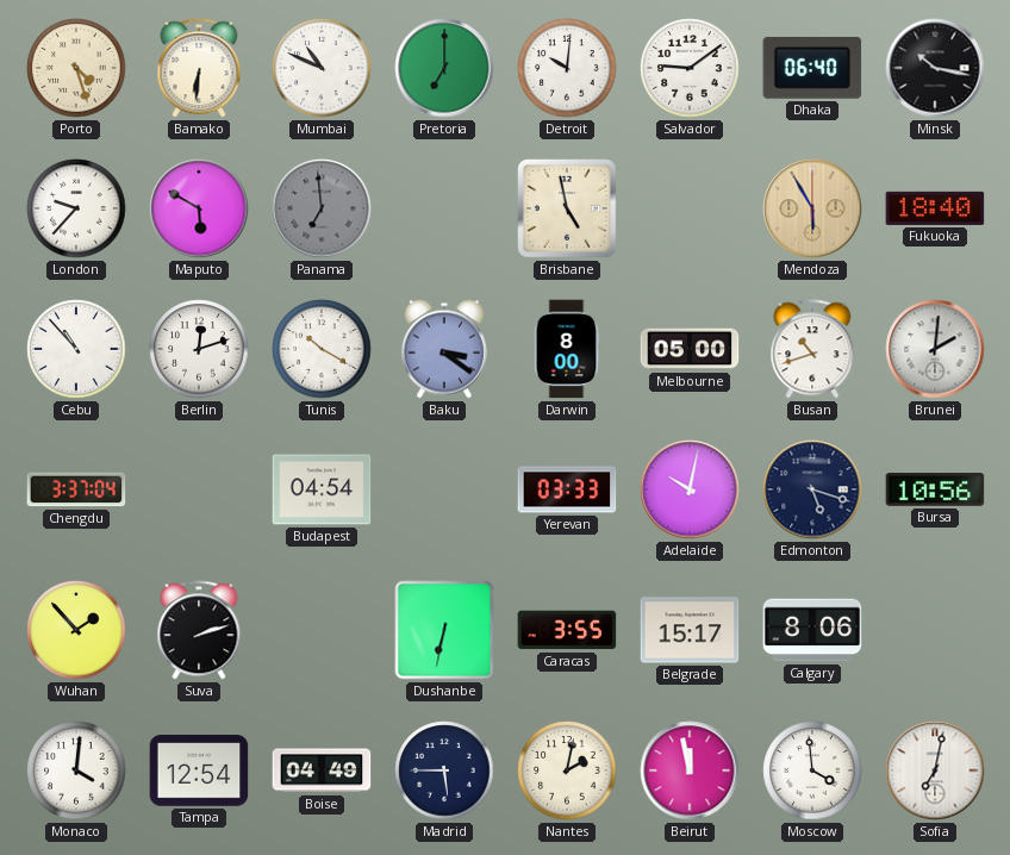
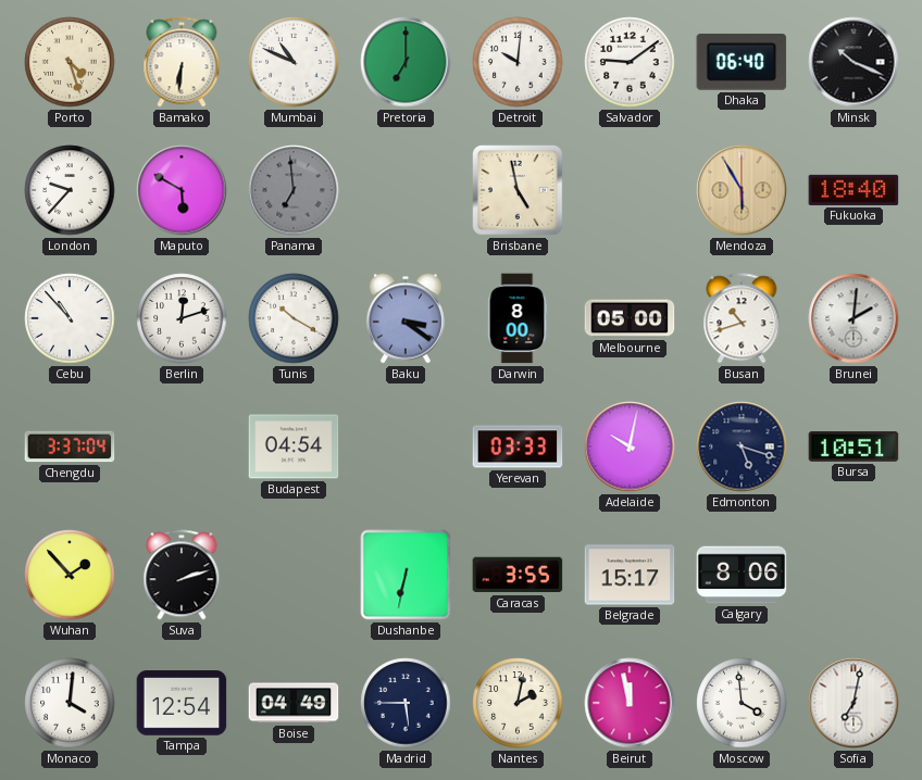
Minsk: 10:17 -> 10:19 (854, 62)
Bursa: 10:56 -> 10:51 (854, 446)
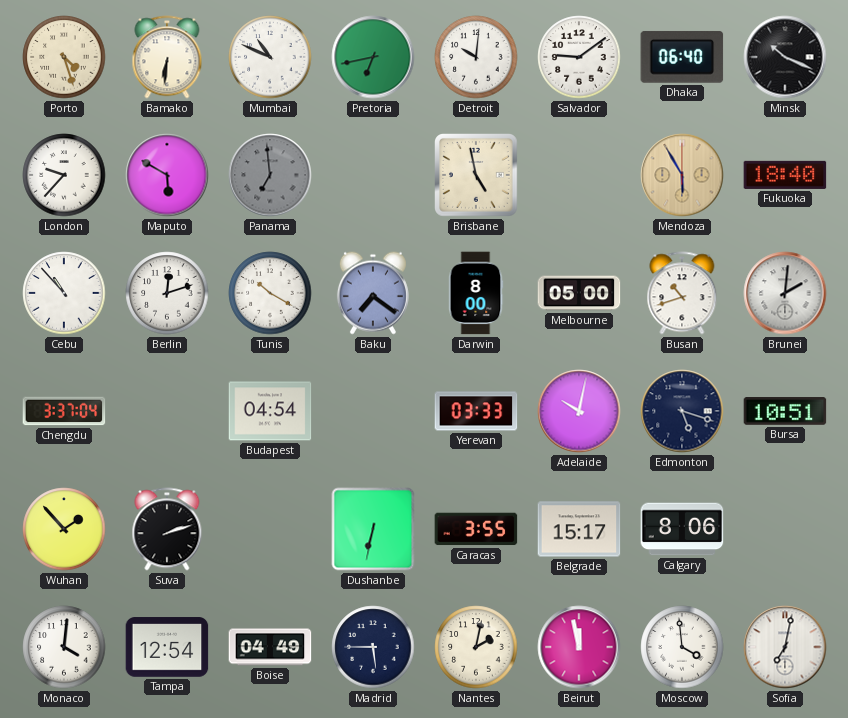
Pretoria: 7:00 -> 6:43 (373, 57)
Baku: 3:21 -> 7:21 (373, 293)
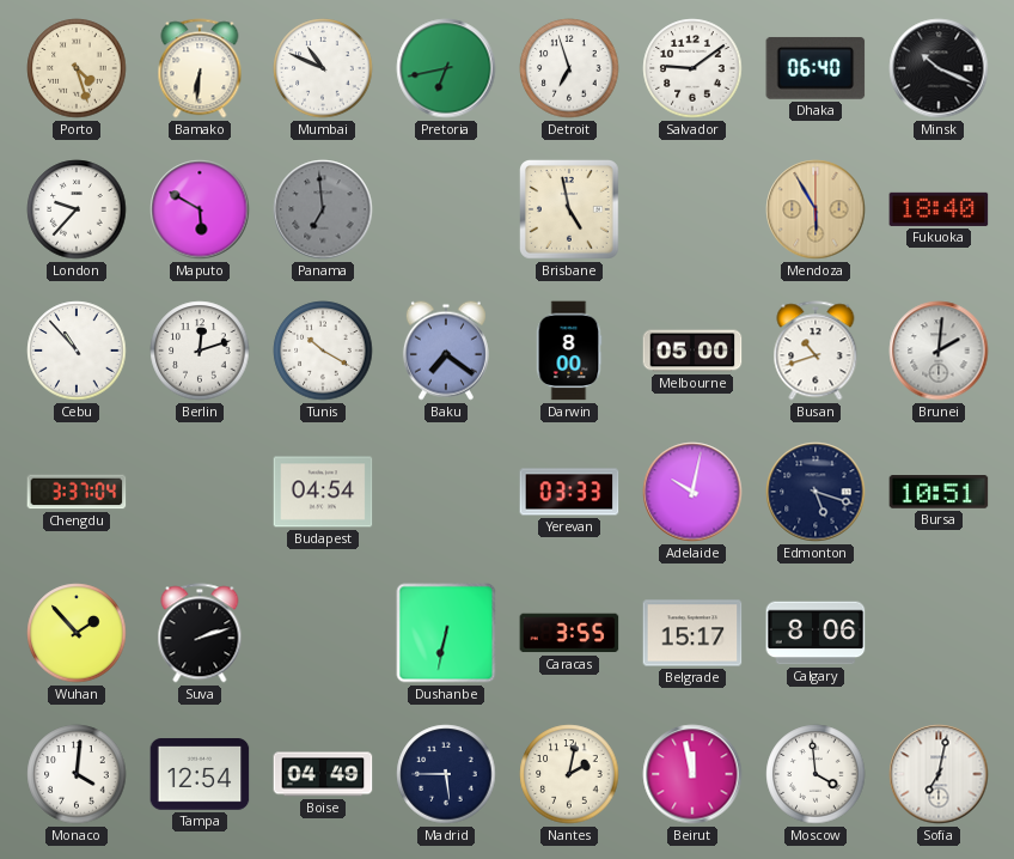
Detroit: 10:01 -> 6:57 (569, 68)
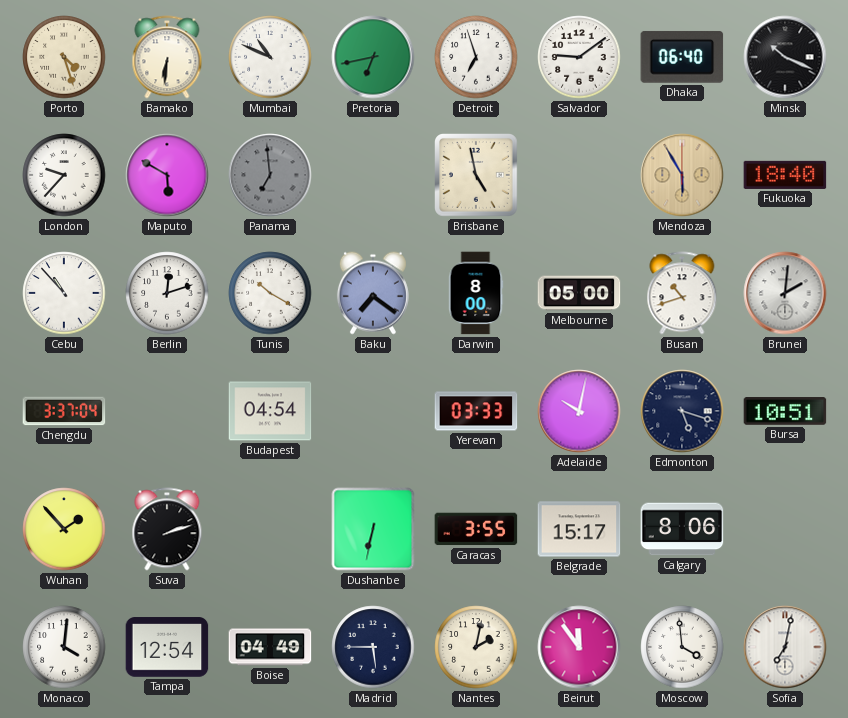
Beirut: 11:58 -> 11:54 (579, 647)
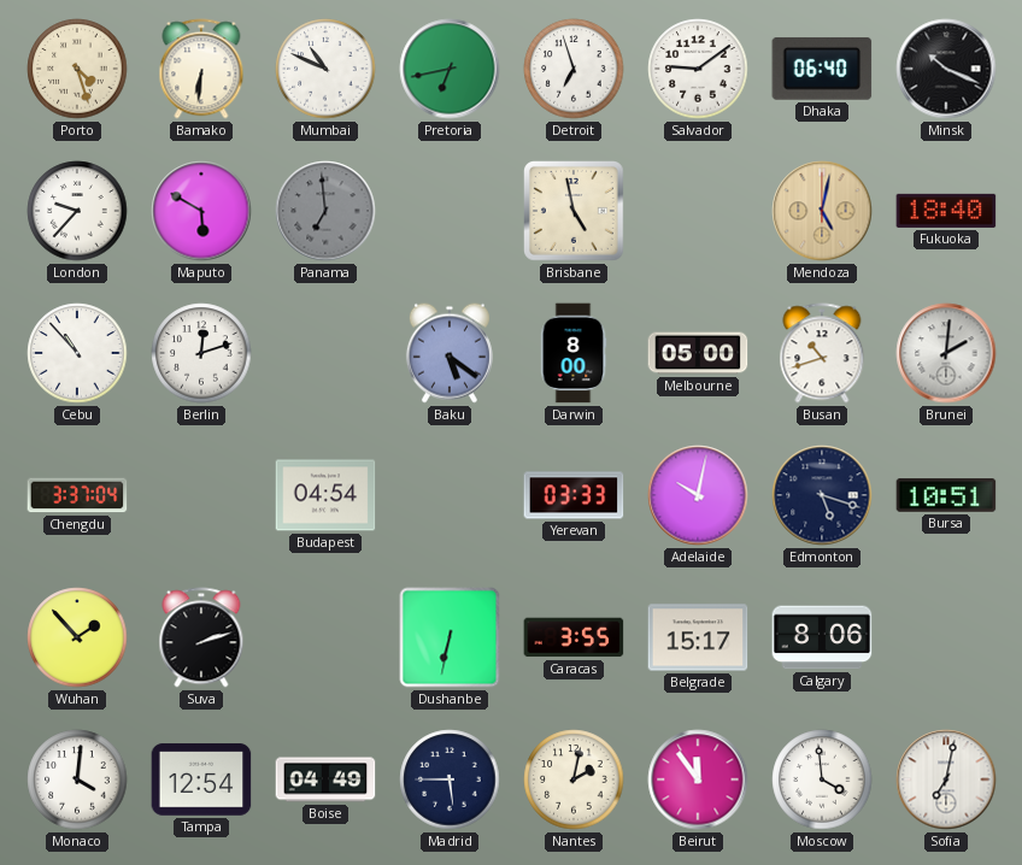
Mendoza: 5:55 -> 5:02 (822, 211)
Tunis: 10:20 -> none (270, 293)
Baku: 7:21 -> 5:21 (450, 353)
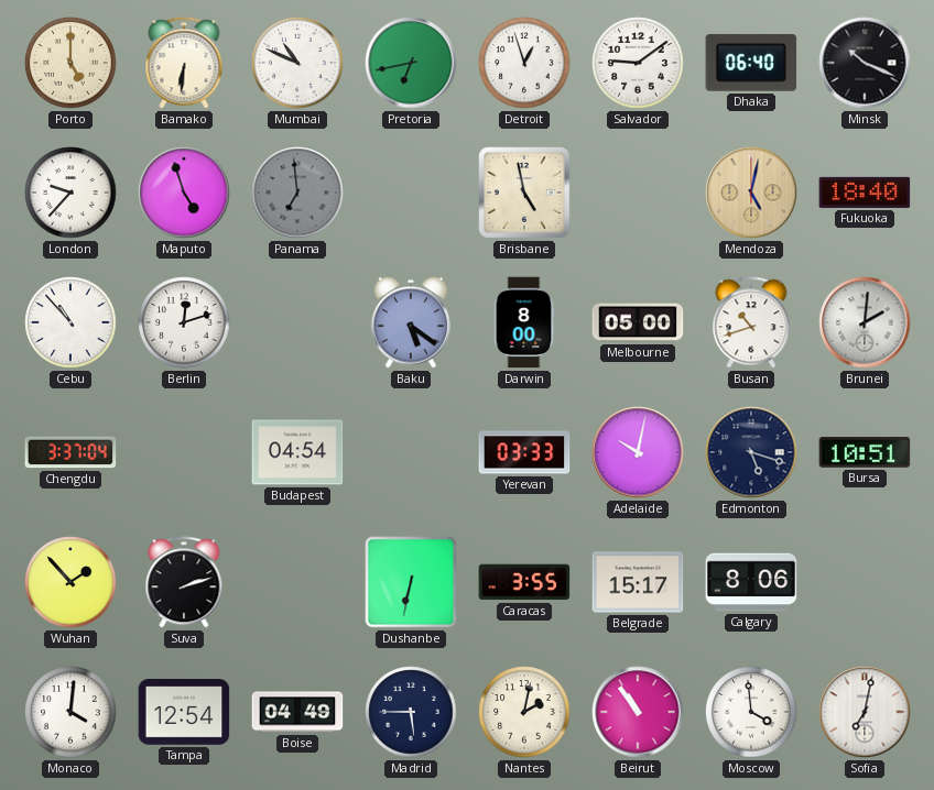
Porto: 4:27 -> 5:00 (70, 63)
Detroit: 6:57 -> 12:57 (524, 63)
Maputo: 5:50 -> 4:57 (184, 193)
Beirut: 11:54 -> 10:54 (638, 712)
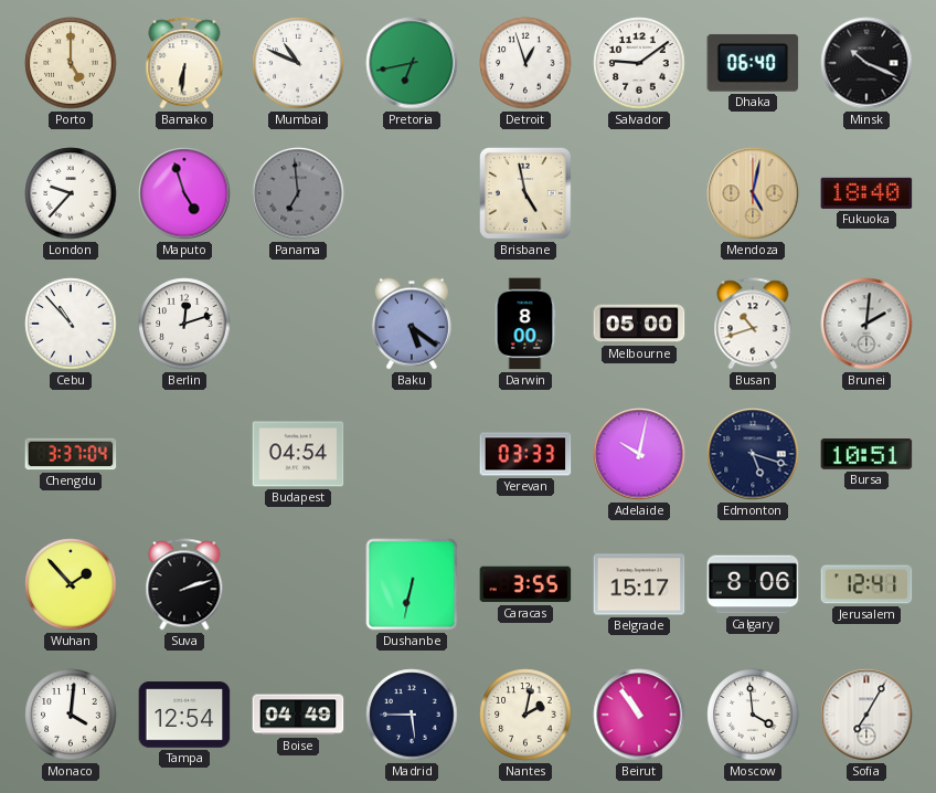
Jerusalem: none -> 12:41 (866, 584)
Sofia: 7:02 -> 7:05 (866, 715)
